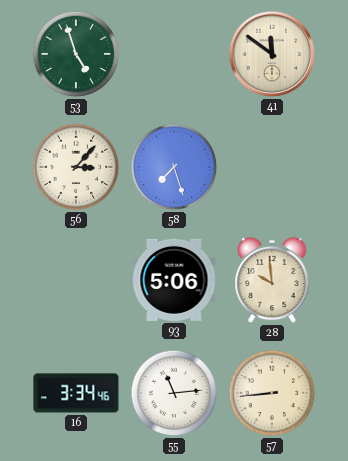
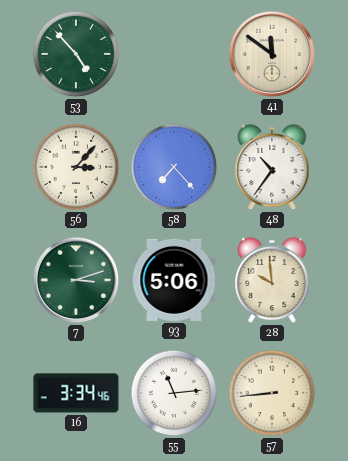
53: 4:57 -> 4:53 (76, 54)
58: 7:27 -> 7:23 (174, 167)
48: none -> 10:36 (272, 167)
7: none -> 3:12 (76, 280)
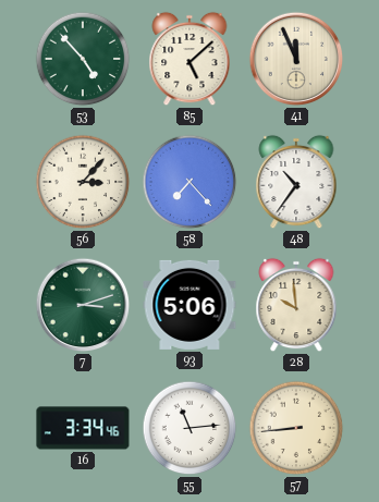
85: none -> 5:08 (189, 59)
41: 11:51 -> 11:56 (296, 59)
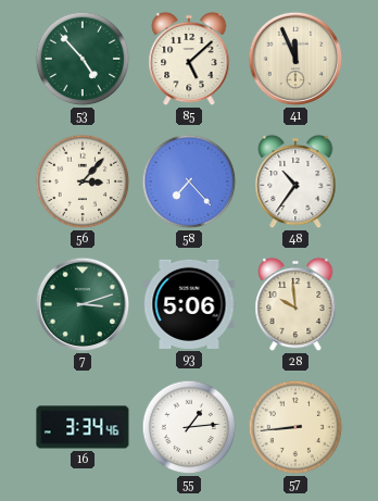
55: 11:14 -> 1:14 (189, 427)
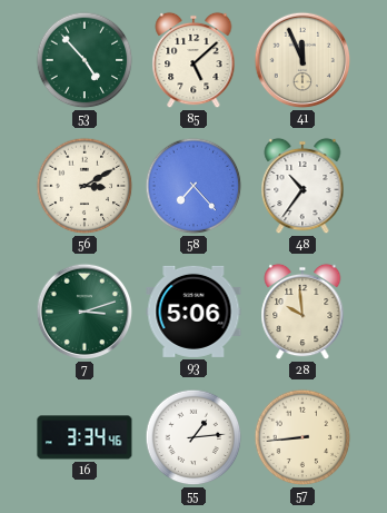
56: 3:07 -> 3:10 (85, 186)
